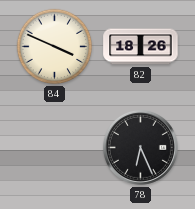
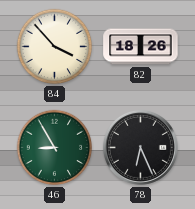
84: 3:49 -> 3:53 (55, 47)
46: none -> 8:55 (55, 148)
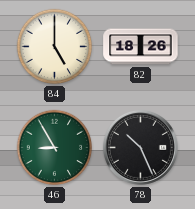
84: 3:53 -> 5:00 (55, 47)
78: 6:26 -> 10:26 (140, 147)
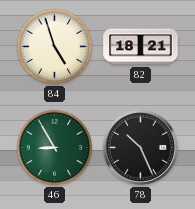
84: 5:00 -> 4:57 (55, 47)
82: 18:26 -> 18:21 (141, 47)
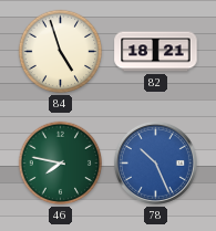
46: 8:55 -> 7:47 (61, 164)
78 dial: black -> blue (155, 162)
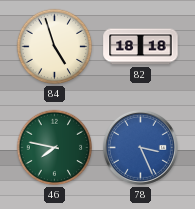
82: 18:21 -> 18:18 (141, 47)
78: 10:26 -> 3:26 (140, 147)
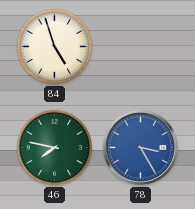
82: 18:18 -> none (141, 47)
78: 3:26 -> 3:25 (140, 147)
